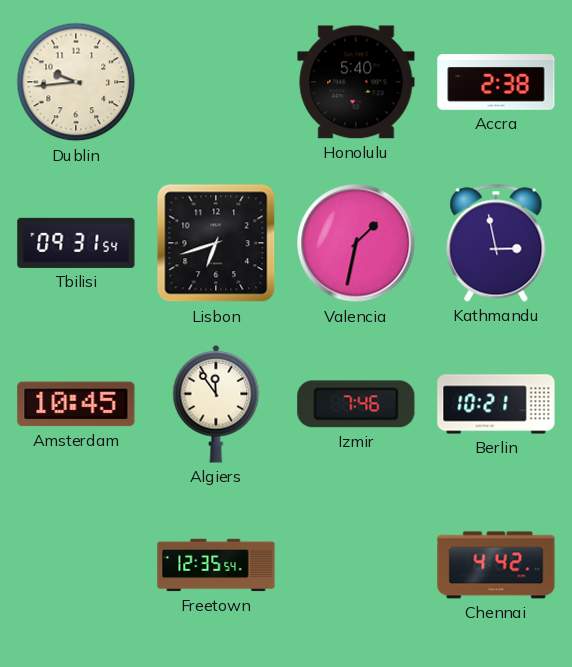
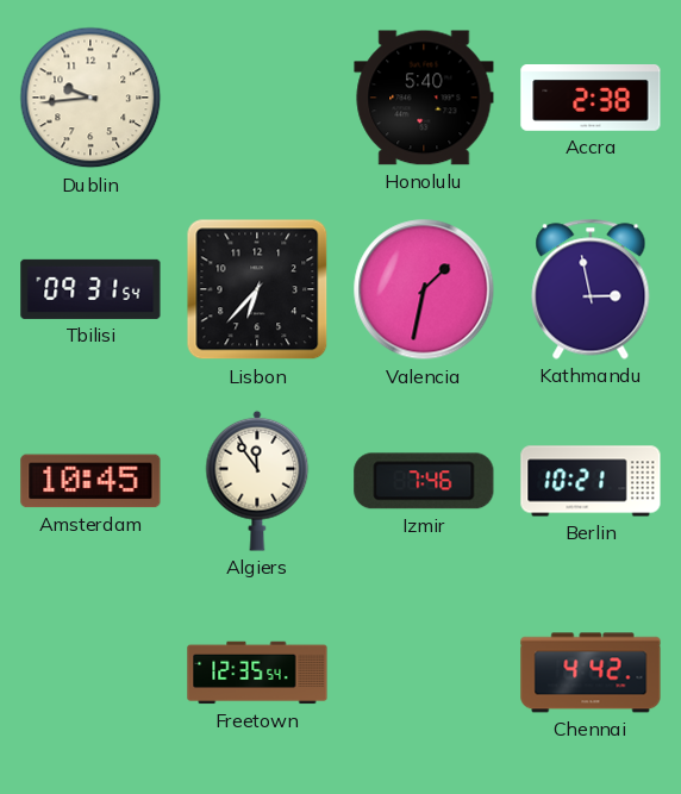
Lisbon: 6:42 -> 6:37 (257, 289)
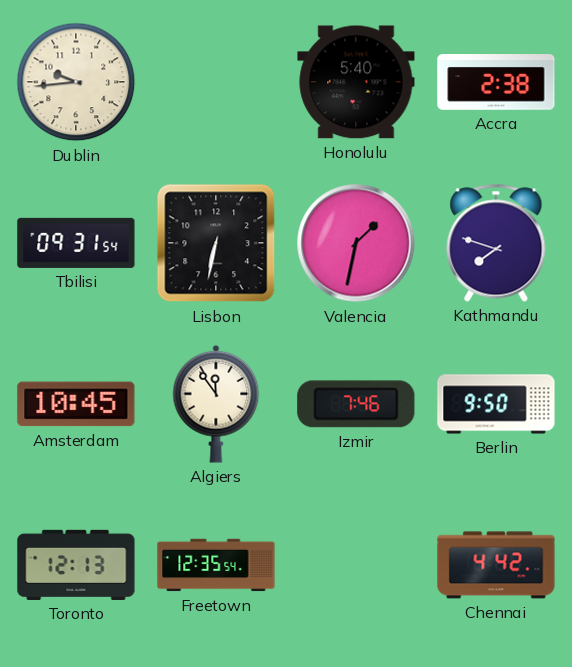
Lisbon: 6:37 -> 6:32 (216, 243)
Kathmandu: 2:58 -> 7:48 (496, 243)
Berlin: 10:21 -> 9:50 (496, 404)
Toronto: none -> 12:13 (76, 565)
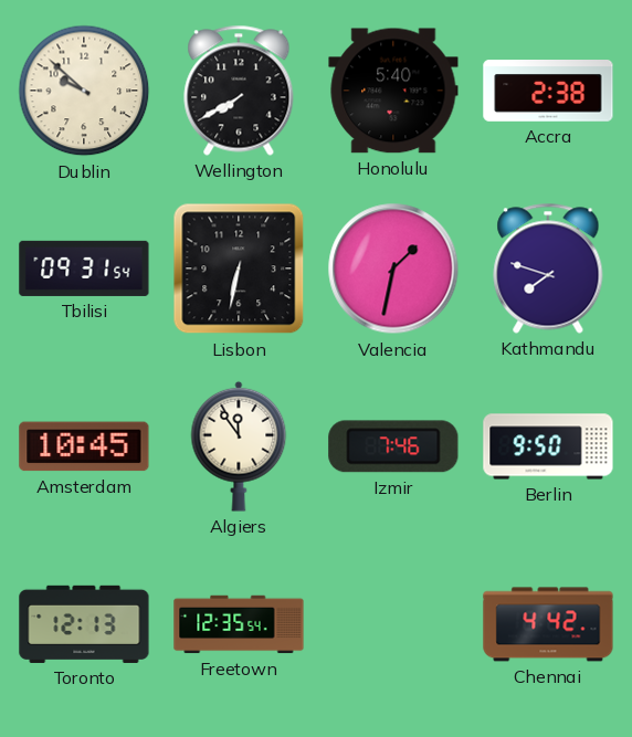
Dublin: 9:44 -> 9:52 (84, 91)
Wellington: none -> 7:40 (239, 91)
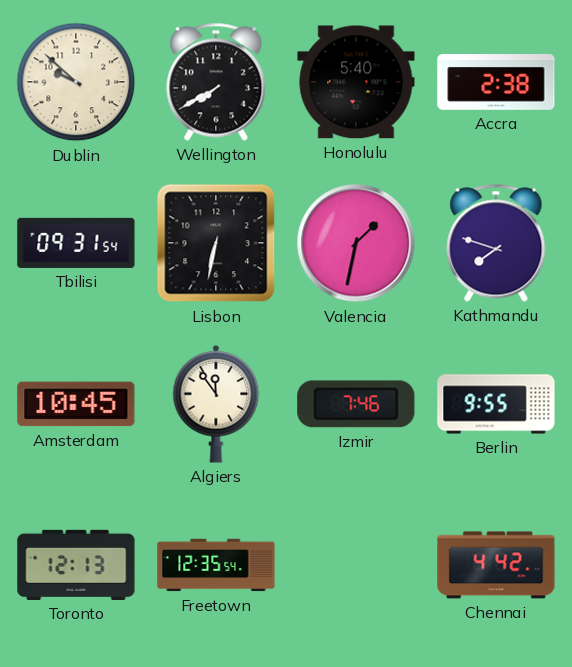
Berlin: 9:50 -> 9:55 (496, 404)
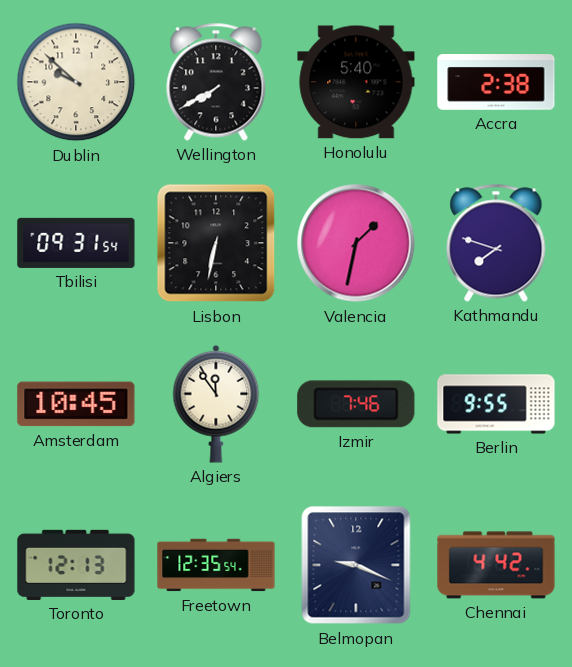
Belmopan: none -> 9:19 (356, 565)
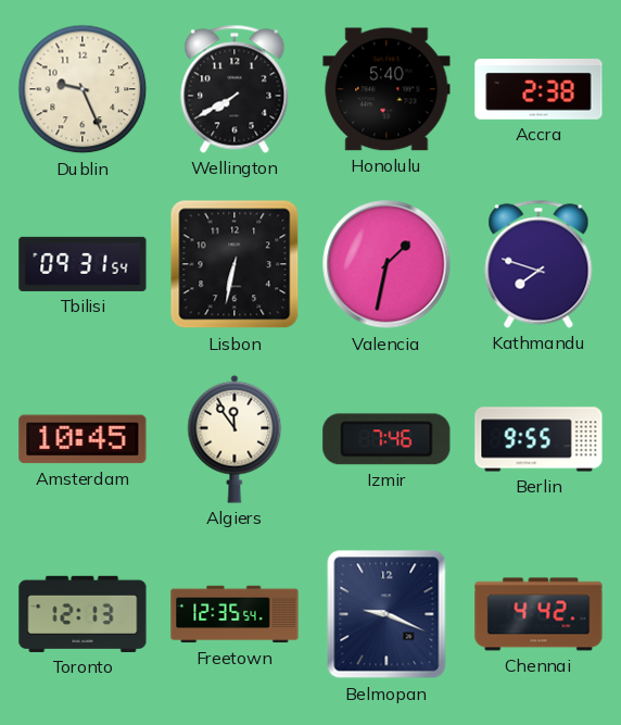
Dublin: 9:52 -> 9:26 (83, 89)
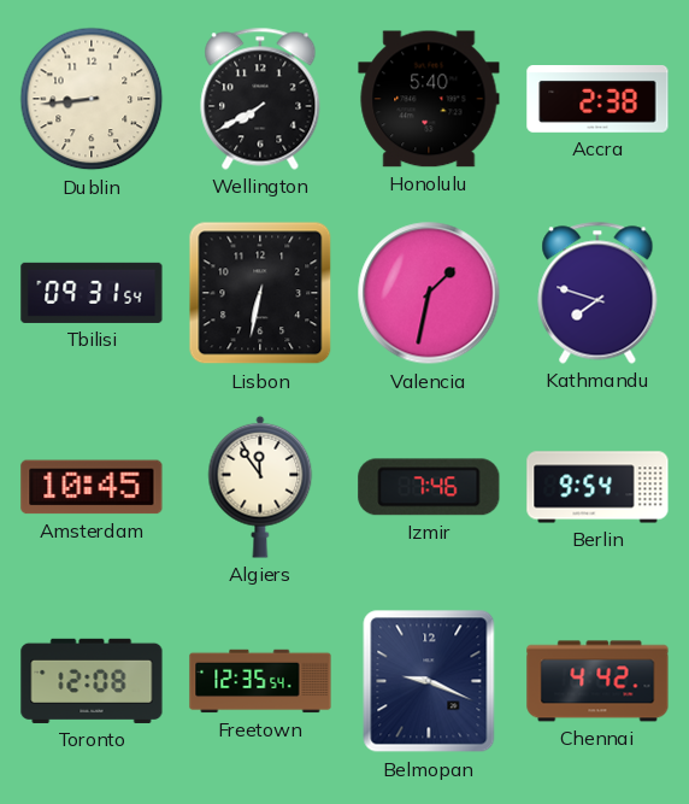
Dublin: 9:26 -> 8:44 (92, 99)
Berlin: 9:55 -> 9:54 (597, 487)
Toronto: 12:13 -> 12:08 (92, 681)
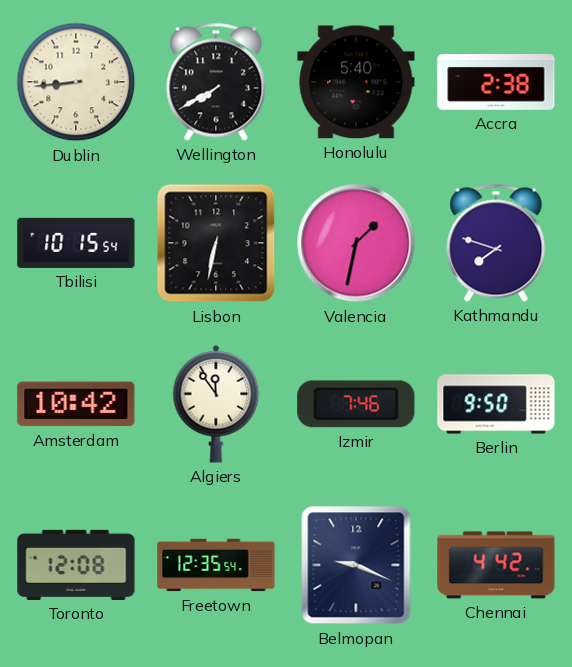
Tbilisi: 09:31 -> 10:15 (76, 243)
Amsterdam: 10:45 -> 10:42 (76, 404)
Berlin: 9:54 -> 9:50 (496, 404)
